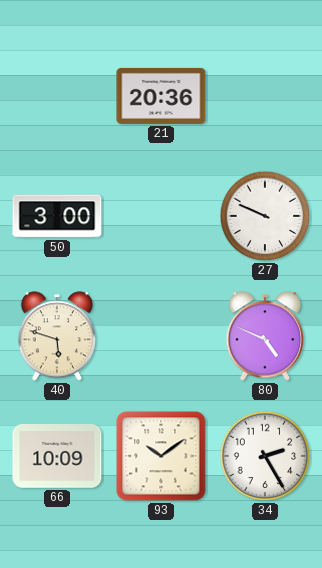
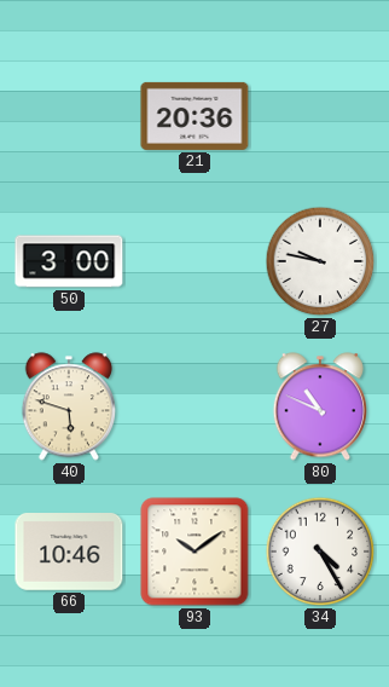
27: 9:49 -> 9:47 (320, 261)
80: 4:49 -> 10:49 (319, 406)
66: 10:09 -> 10:46 (69, 553)
34: 2:25 -> 4:25 (320, 552)
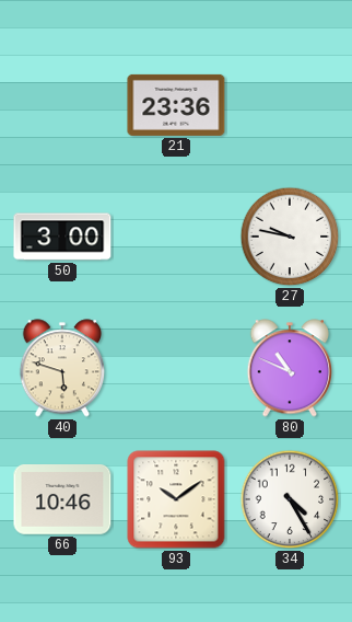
21: 20:36 -> 23:36 (176, 105)
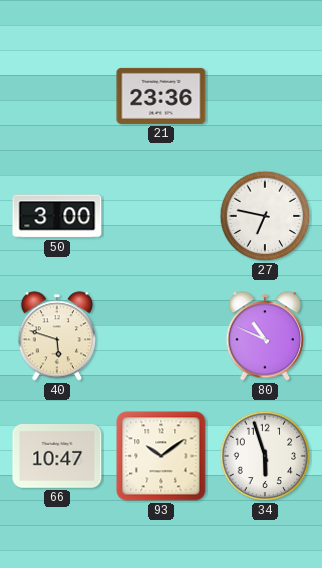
27: 9:47 -> 6:47 (265, 216)
66: 10:46 -> 10:47 (57, 457)
34: 4:25 -> 5:57 (265, 456)
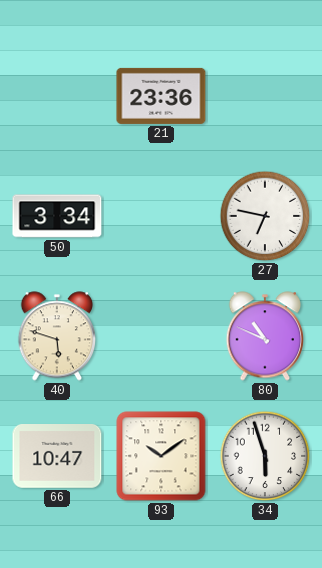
50: 3:00 -> 3:34 (57, 216)
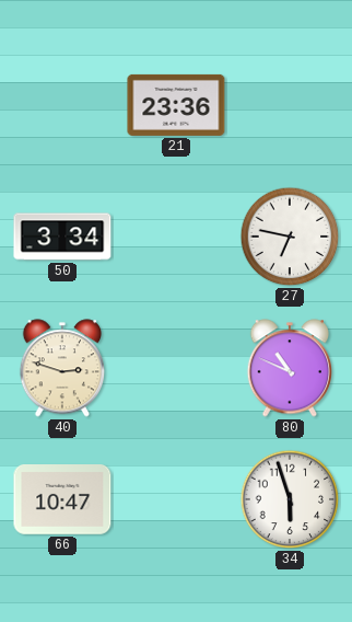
40: 5:48 -> 2:48 (61, 368)
93: 10:09 -> none (161, 456)
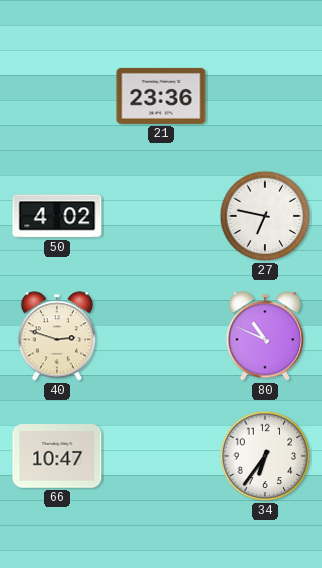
50: 3:34 -> 4:02 (57, 216)
34: 5:57 -> 6:36 (265, 456)
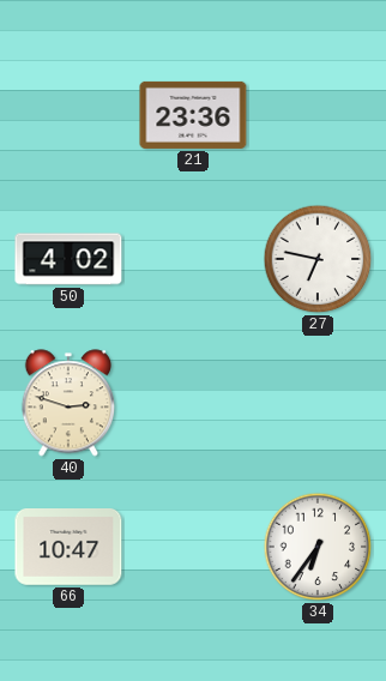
80: 10:49 -> none (264, 336)
